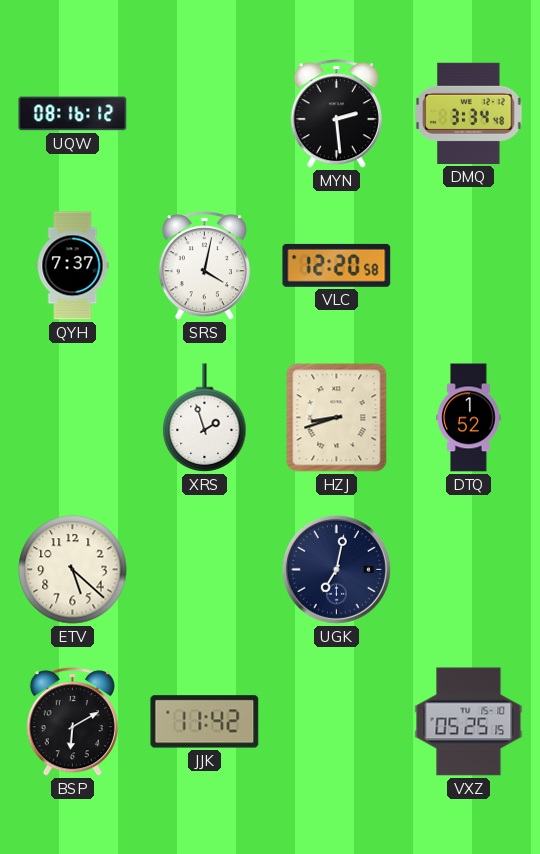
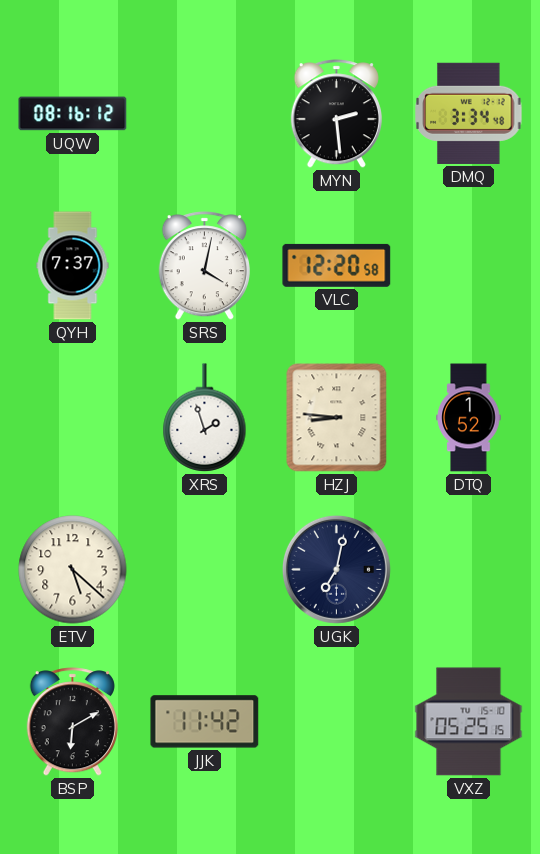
HZJ: 8:42 -> 8:46 (337, 418)
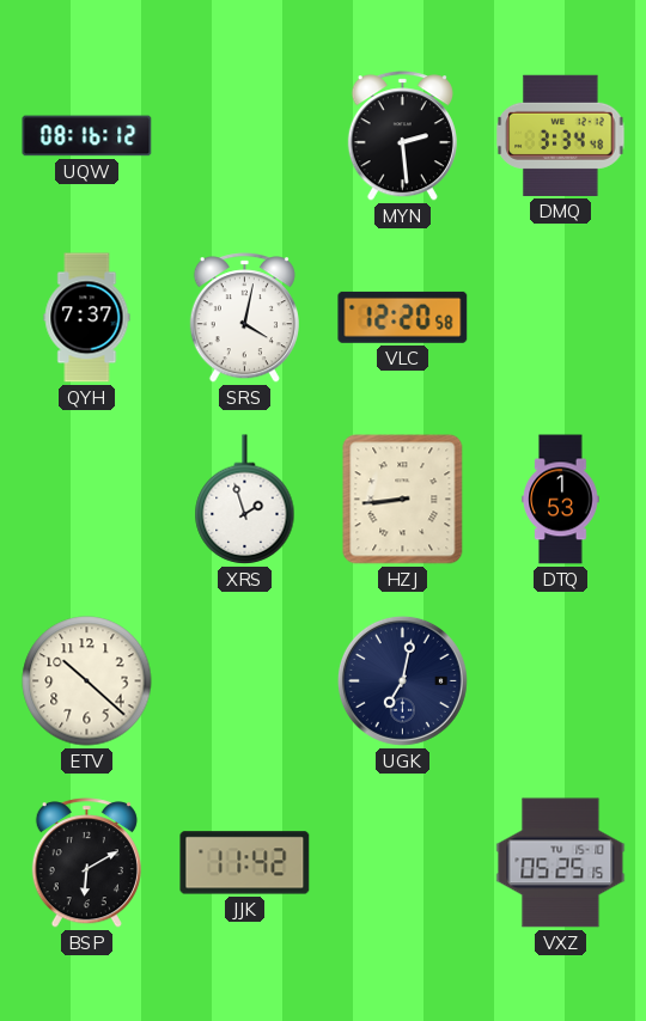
HZJ: 8:46 -> 8:44 (403, 500)
DTQ: 1:52 -> 1:53 (561, 500)
ETV: 5:22 -> 10:22 (87, 681)
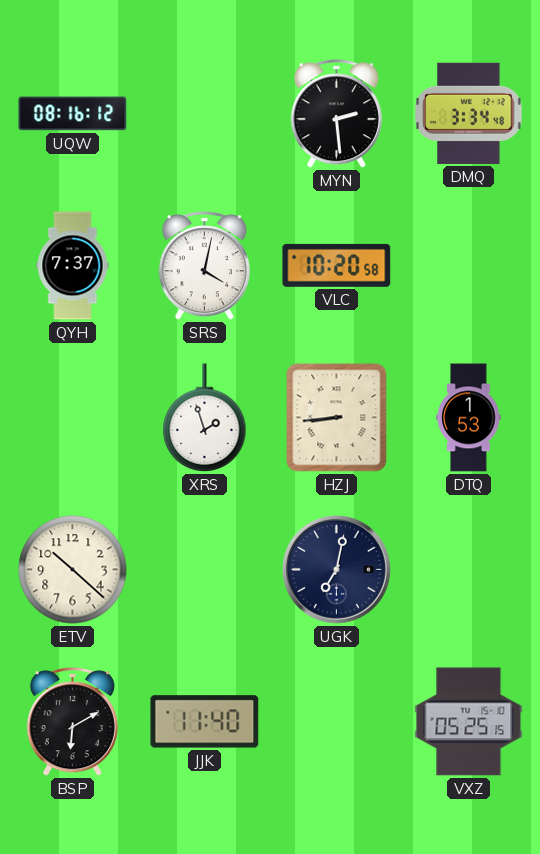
VLC: 12:20 -> 10:20 (337, 265)
JJK: 11:42 -> 11:40 (205, 722)
